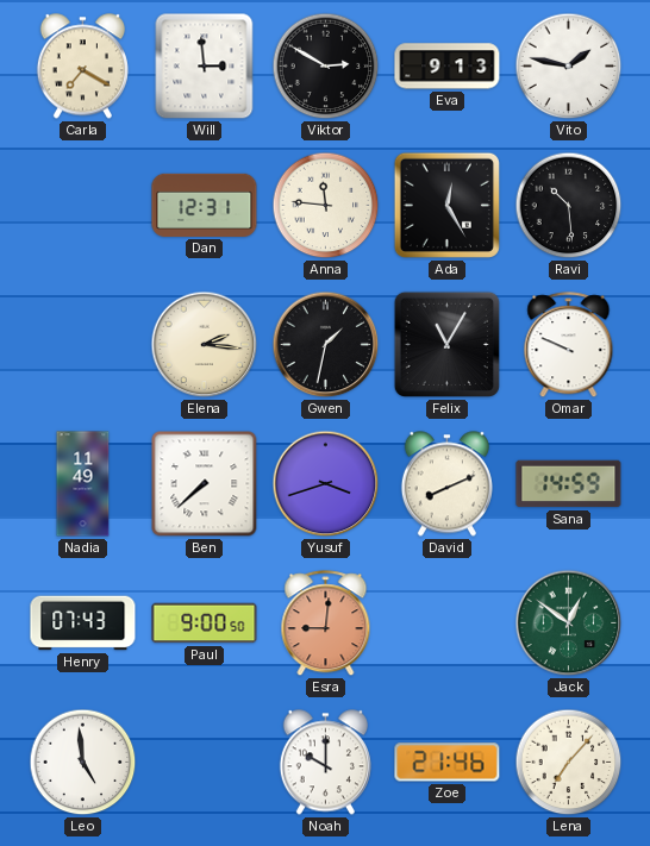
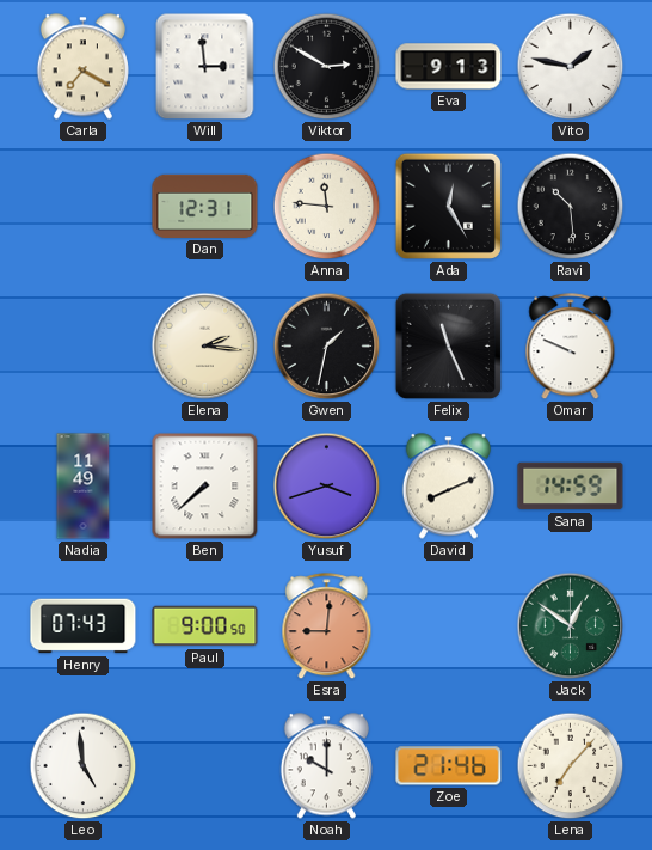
Felix: 11:05 -> 11:26 (448, 345)
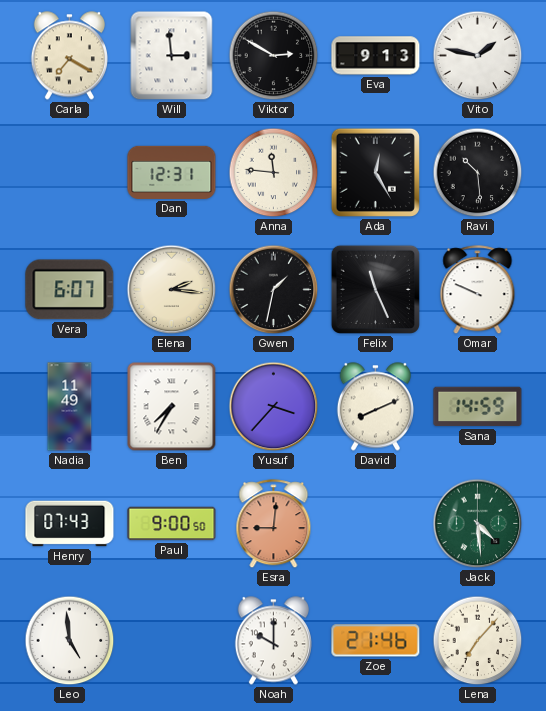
Vera: none -> 6:07 (70, 290)
Ben: 7:38 -> 7:35 (172, 407)
Yusuf: 3:42 -> 3:37 (274, 407)
Jack: 12:51 -> 4:29 (478, 524)
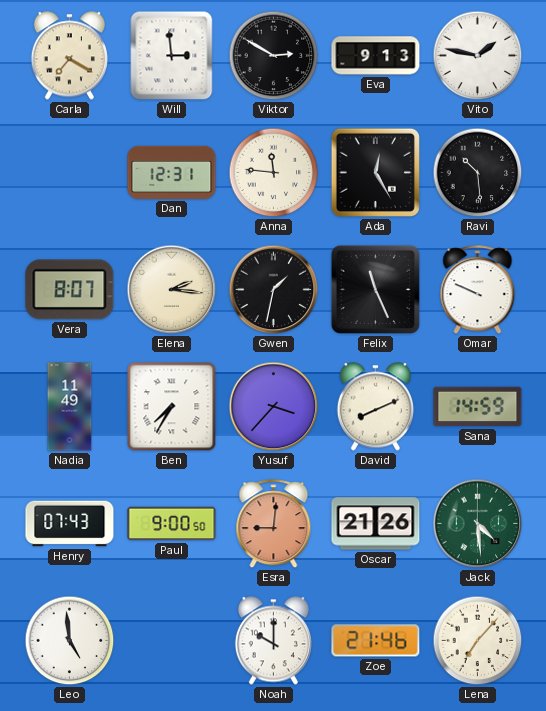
Vera: 6:07 -> 8:07 (70, 290)
Oscar: none -> 21:26 (376, 524)
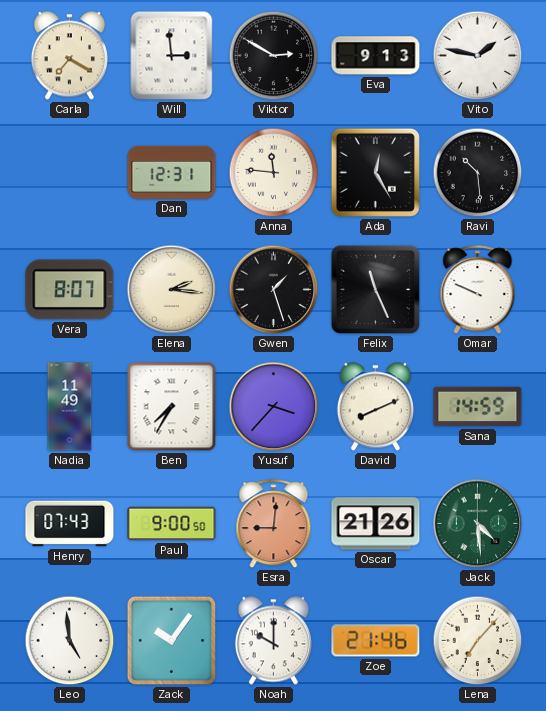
Gwen: 1:32 -> 1:27 (274, 290)
Zack: none -> 10:06 (172, 641)
